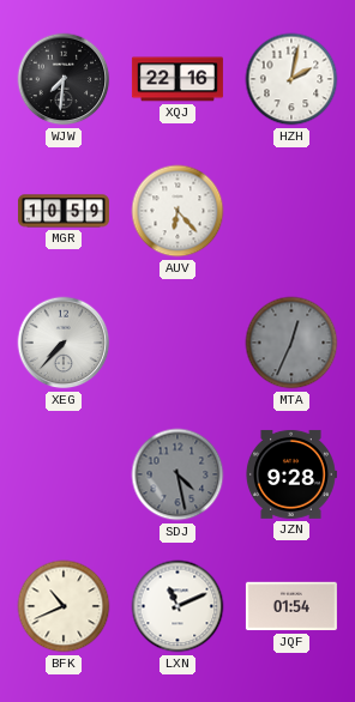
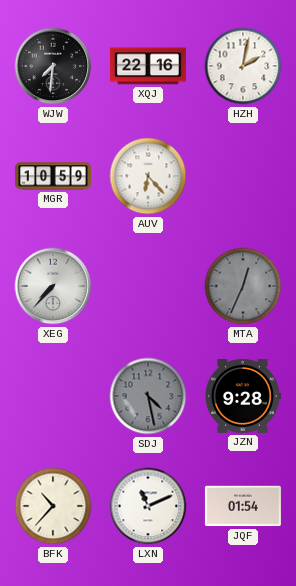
BFK: 10:41 -> 10:37 (53, 506)
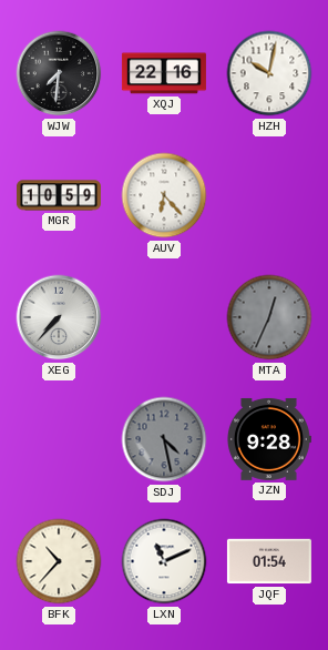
HZH: 2:02 -> 10:02 (269, 73)
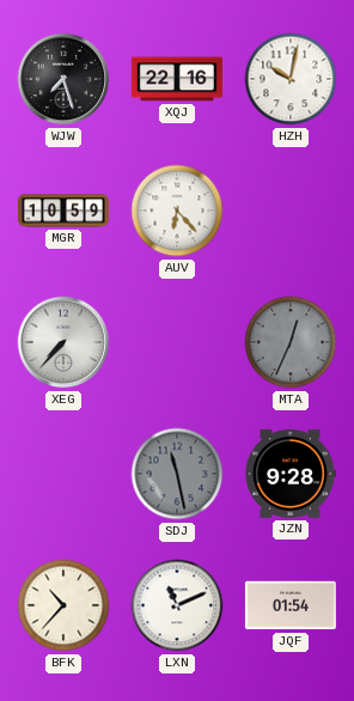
WJW: 7:31 -> 7:27 (63, 79)
SDJ: 4:28 -> 11:28 (177, 474)
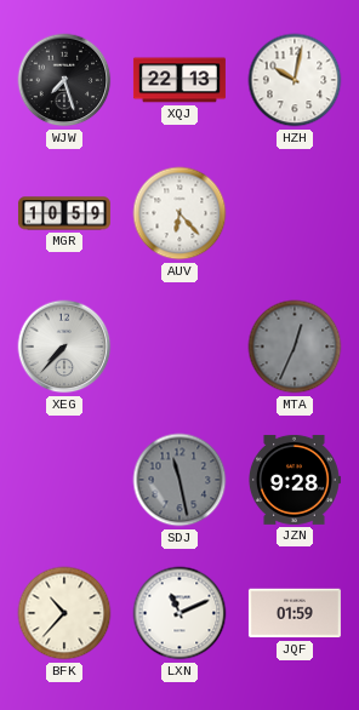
XQJ: 22:16 -> 22:13 (180, 80)
JQF: 01:54 -> 01:59 (295, 613)
